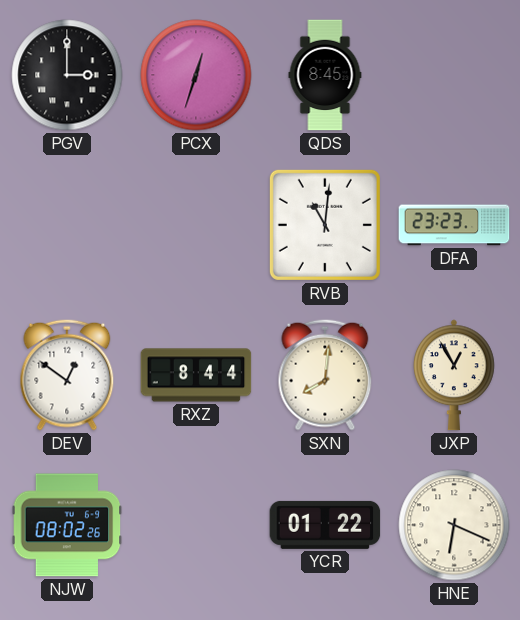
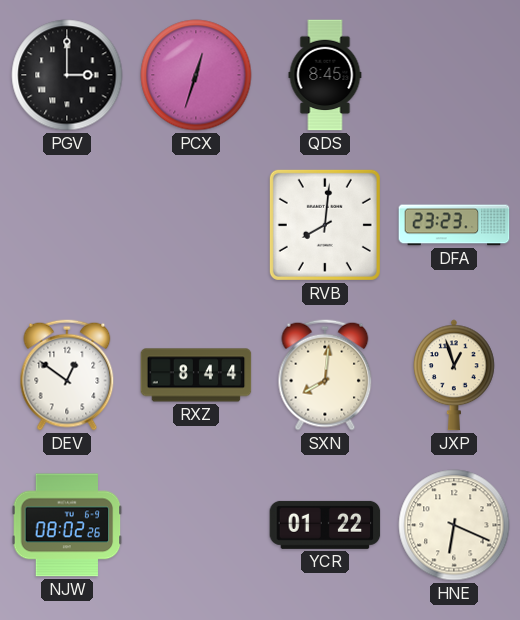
RVB: 11:01 -> 8:01 (325, 225)
JXP: 12:55 -> 12:57 (454, 375)
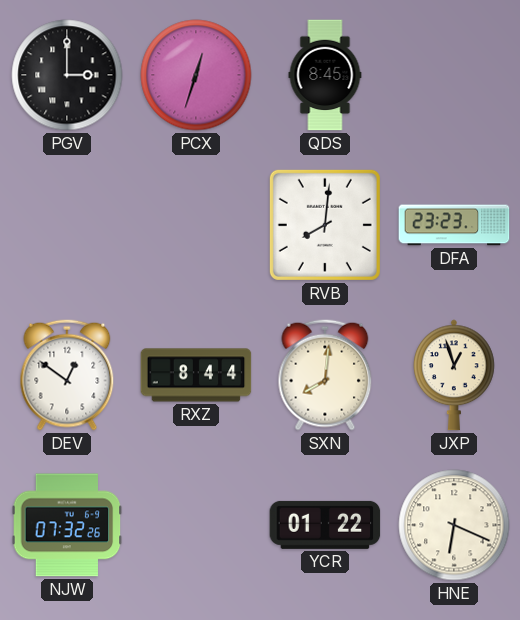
NJW: 08:02 -> 07:32 (67, 525)
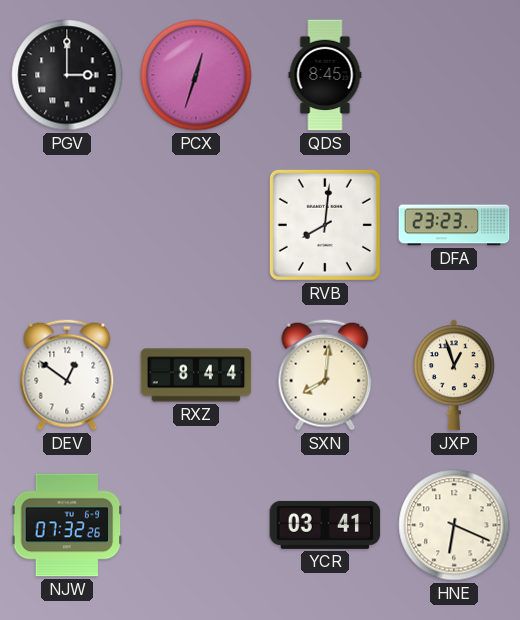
YCR: 01:22 -> 03:41 (325, 525)
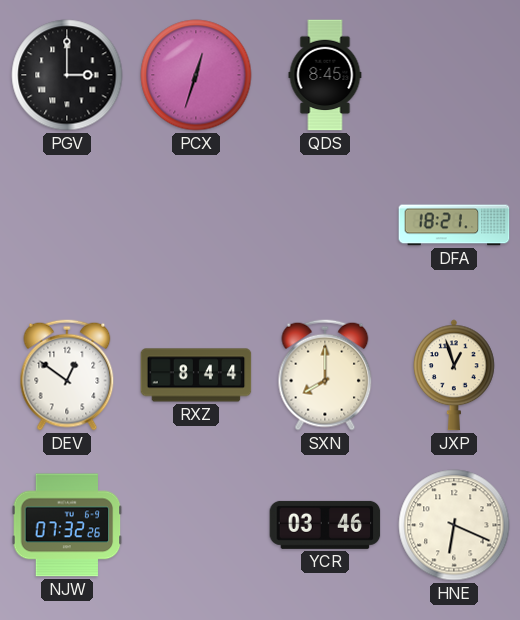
RVB: 8:01 -> none (325, 225)
DFA: 23:23 -> 18:21 (454, 225)
SXN: 8:01 -> 8:00 (325, 375)
YCR: 03:41 -> 03:46 (325, 525)
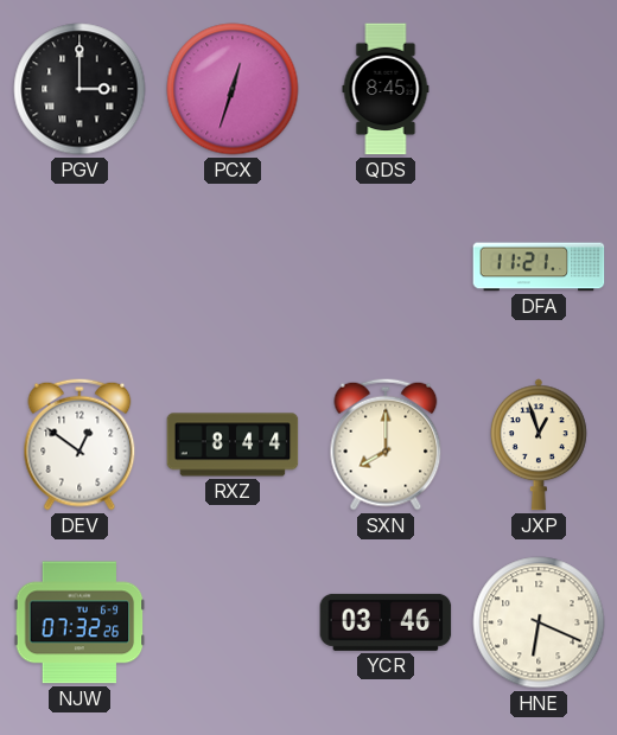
DFA: 18:21 -> 11:21 (539, 267)
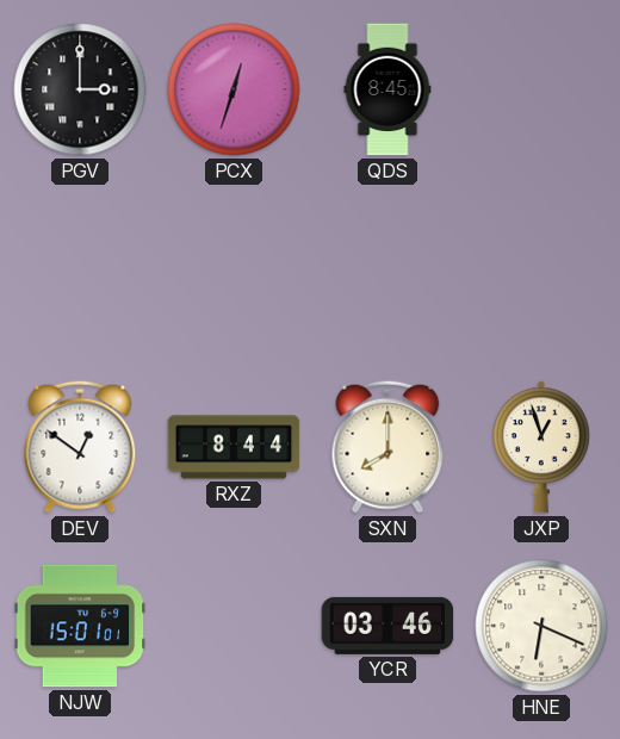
DFA: 11:21 -> none (539, 267)
NJW: 07:32 -> 15:01 (80, 626)
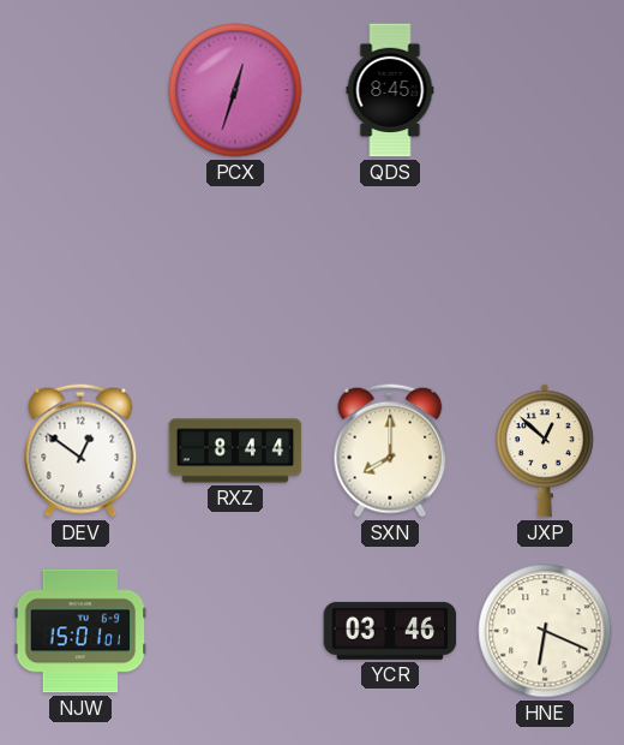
PGV: 3:00 -> none (80, 89)
JXP: 12:57 -> 12:52 (545, 451)
